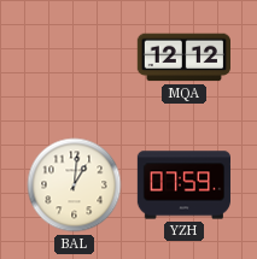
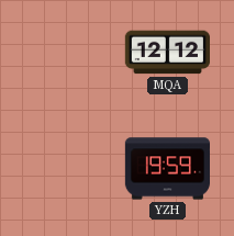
BAL: 1:01 -> none (75, 186)
YZH: 07:59 -> 19:59 (167, 169)
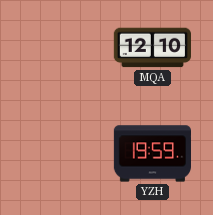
MQA: 12:12 -> 12:10 (152, 48)
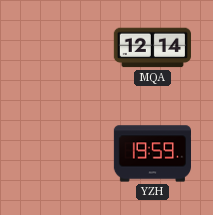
MQA: 12:10 -> 12:14 (152, 48)
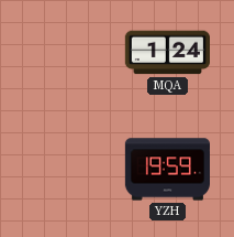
MQA: 12:14 -> 1:24 (167, 53)
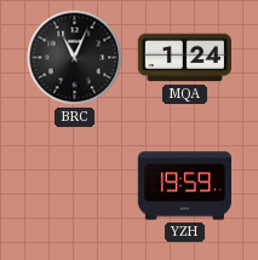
BRC: none -> 11:04 (75, 58)
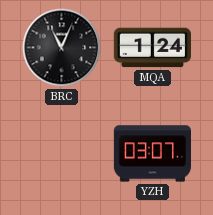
YZH: 19:59 -> 03:07 (152, 154)
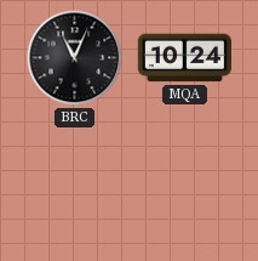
MQA: 1:24 -> 10:24 (184, 58)
YZH: 03:07 -> none (152, 154)
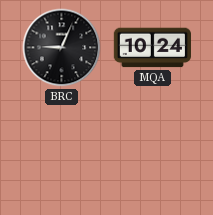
BRC: 11:04 -> 9:04 (62, 48)
